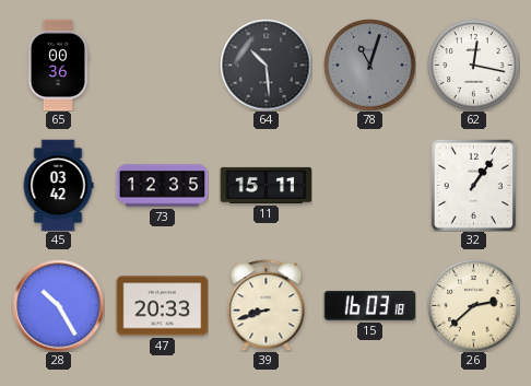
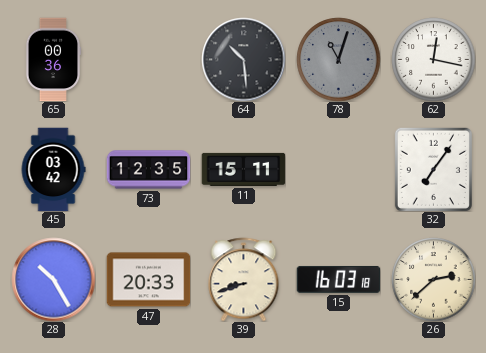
32: 1:06 -> 7:06 (433, 169)
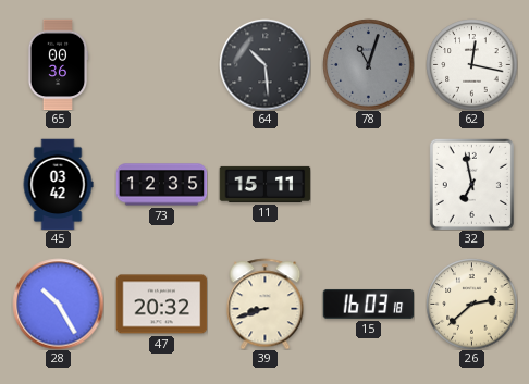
32: 7:06 -> 6:58 (471, 184)
47: 20:33 -> 20:32 (161, 305)
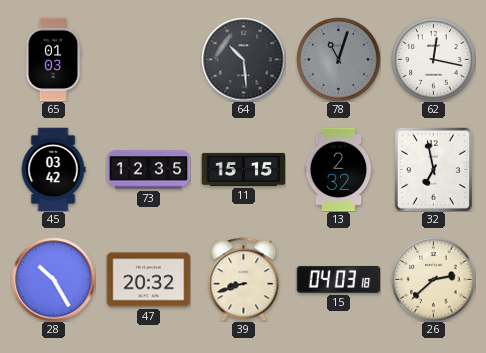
65: 00:36 -> 01:03 (53, 59)
11: 15:11 -> 15:15 (243, 169)
13: none -> 2:32 (339, 169)
15: 16:03 -> 04:03 (338, 280)
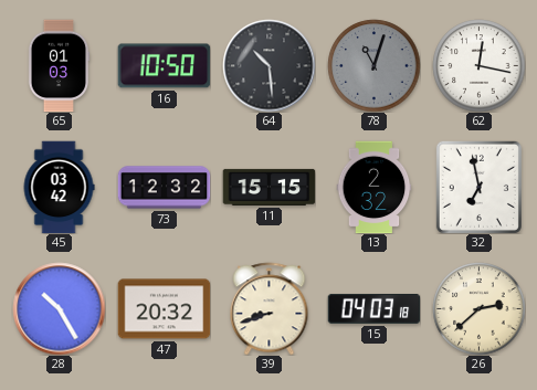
16: none -> 10:50 (164, 66)
73: 12:35 -> 12:32 (164, 188)
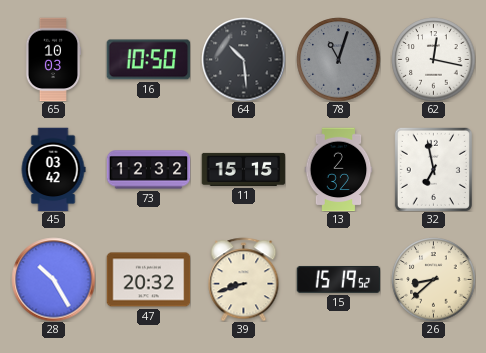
65: 01:03 -> 10:03 (53, 59)
15: 04:03 -> 15:19 (338, 280)
26: 2:38 -> 8:38 (433, 279)
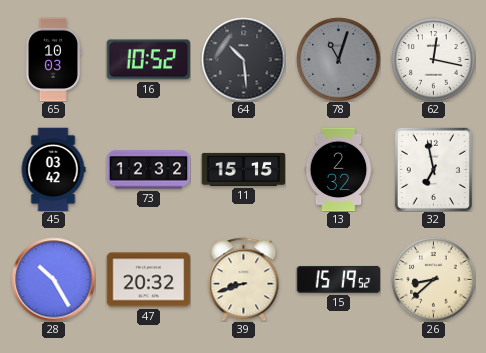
16: 10:50 -> 10:52 (148, 60)
